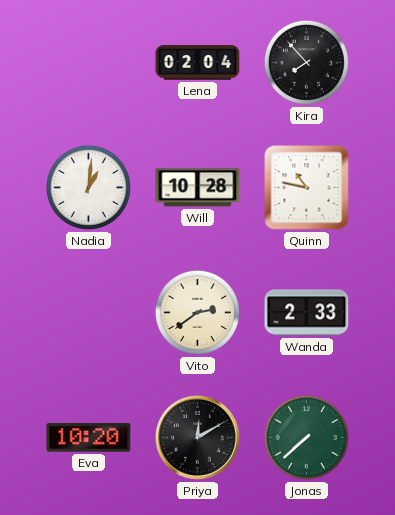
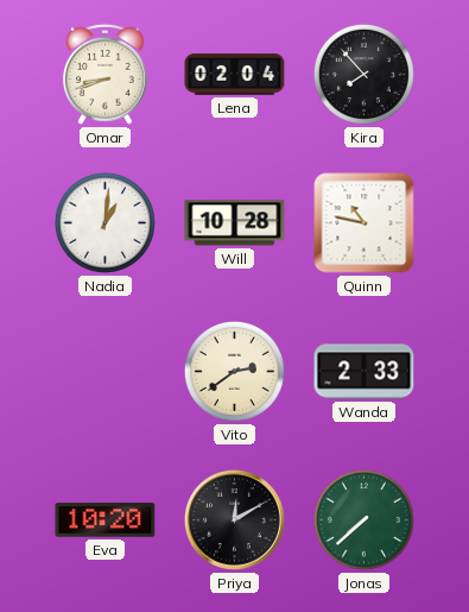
Omar: none -> 8:42 (106, 74)
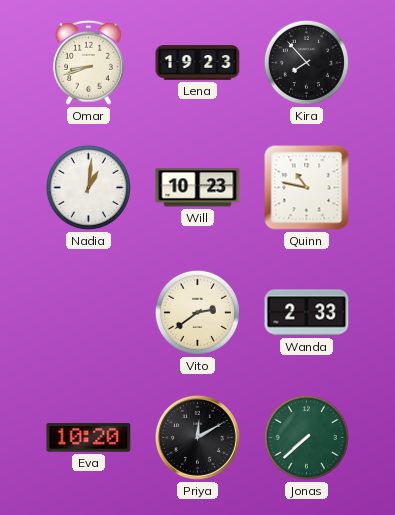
Lena: 02:04 -> 19:23 (198, 63)
Will: 10:28 -> 10:23 (198, 188)
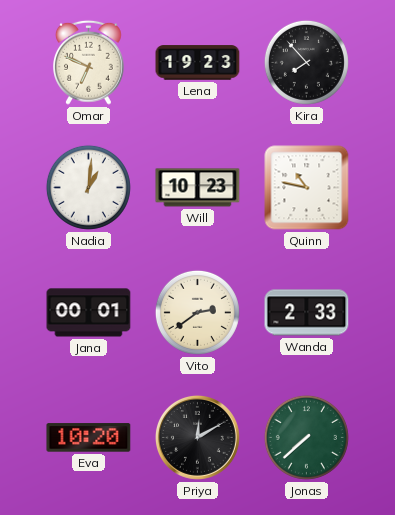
Omar: 8:42 -> 6:49 (89, 62)
Jana: none -> 00:01 (89, 313)
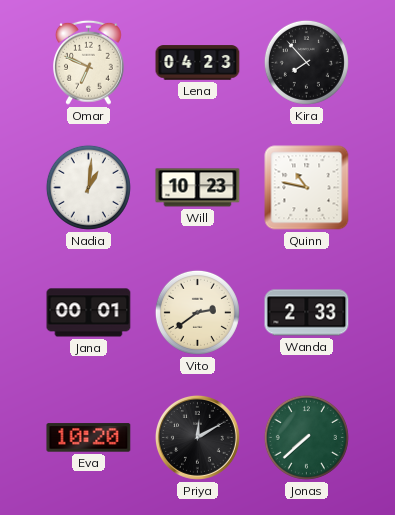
Lena: 19:23 -> 04:23 (198, 63)
